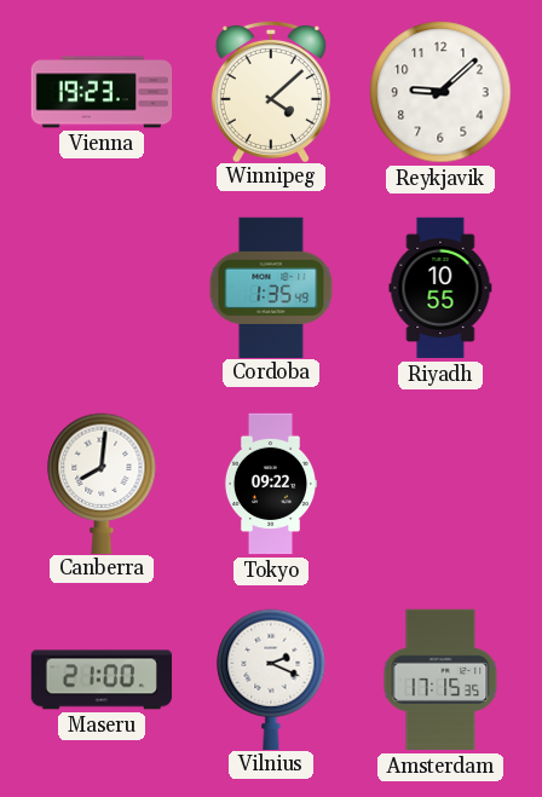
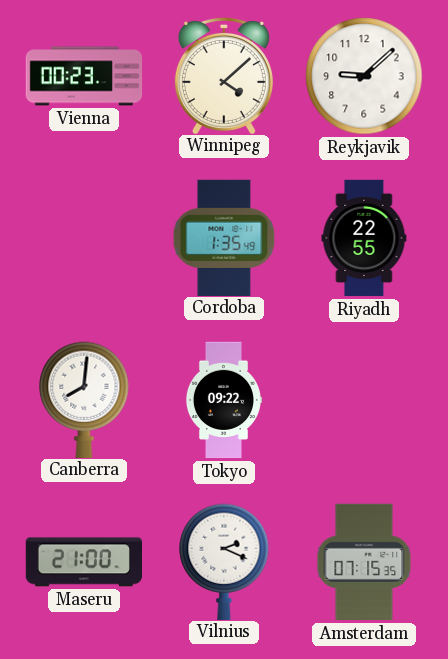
Vienna: 19:23 -> 00:23 (84, 76)
Riyadh: 10:55 -> 22:55 (364, 238)
Amsterdam: 17:15 -> 07:15 (364, 562)
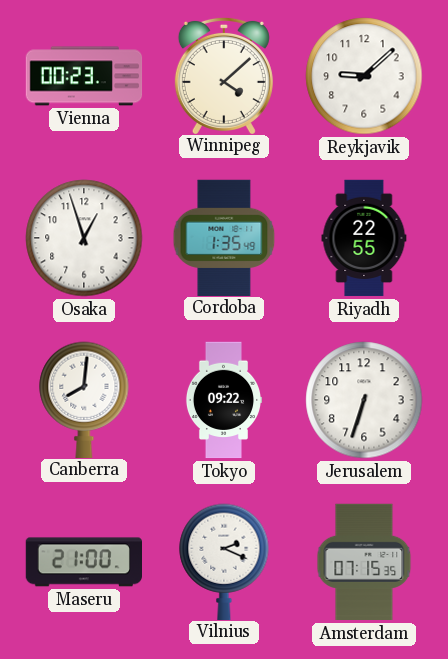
Osaka: none -> 12:57 (84, 238)
Jerusalem: none -> 6:33 (364, 400)
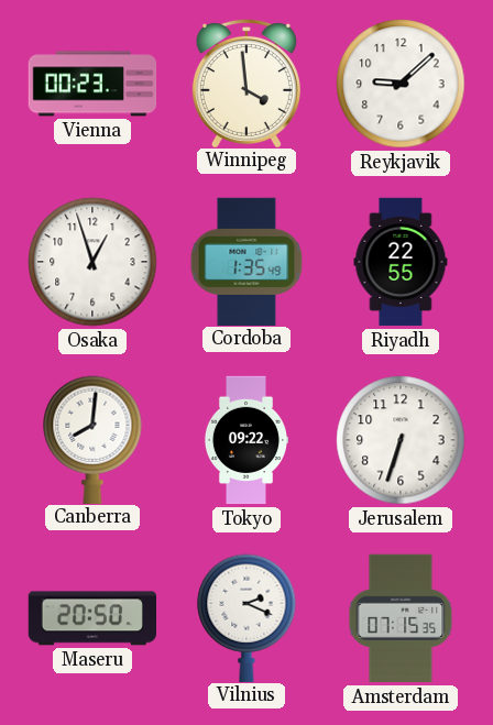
Winnipeg: 4:08 -> 3:59 (246, 83)
Maseru: 21:00 -> 20:50 (91, 618)
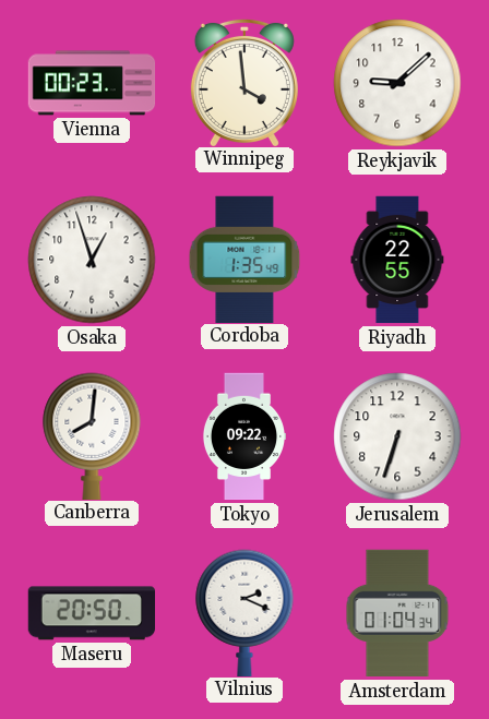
Amsterdam: 07:15 -> 01:04 (397, 613)
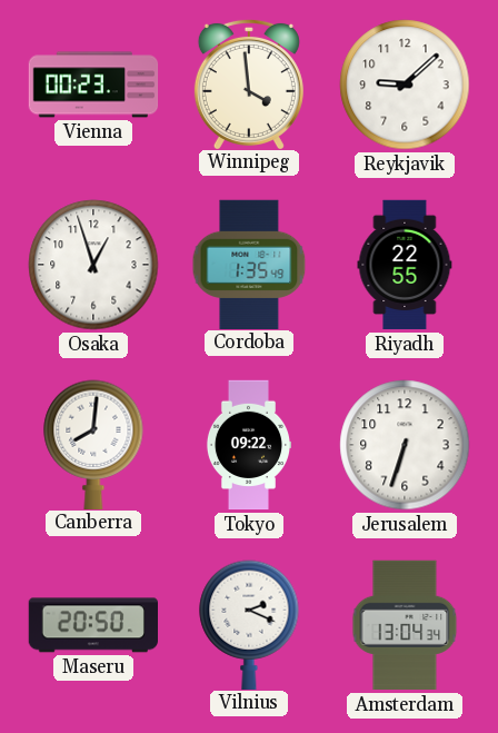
Amsterdam: 01:04 -> 13:04 (405, 625)
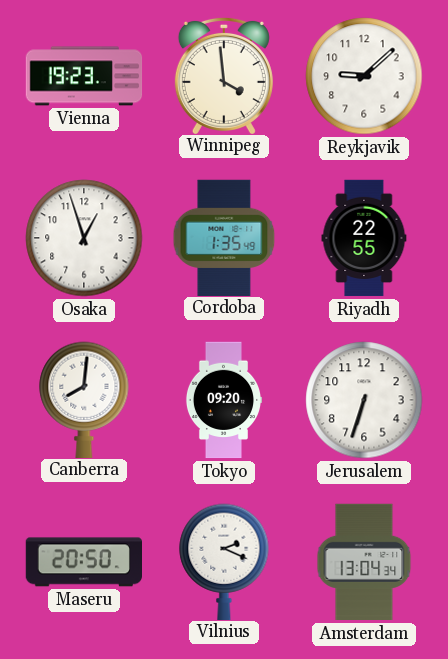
Vienna: 00:23 -> 19:23 (84, 76)
Tokyo: 09:22 -> 09:20 (223, 400)
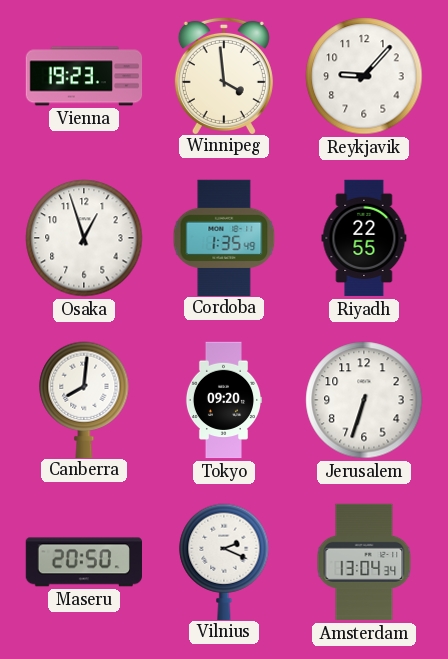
Reykjavik: 9:08 -> 9:07 (364, 76)
